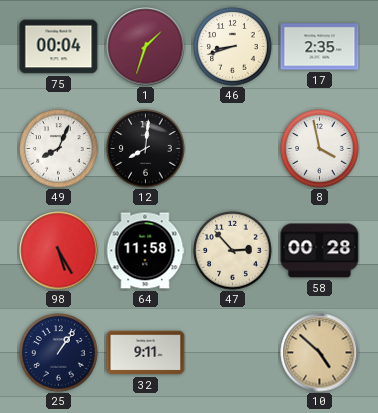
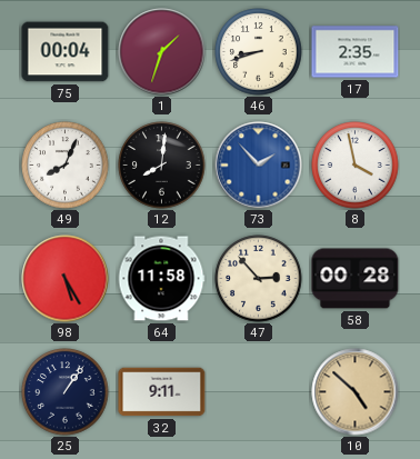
73: none -> 1:53 (259, 166)
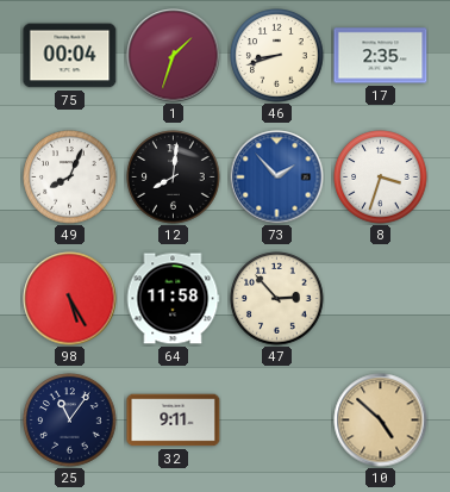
8: 3:58 -> 3:33 (381, 178)
58: 00:28 -> none (356, 279)
25: 1:06 -> 11:06 (70, 421)
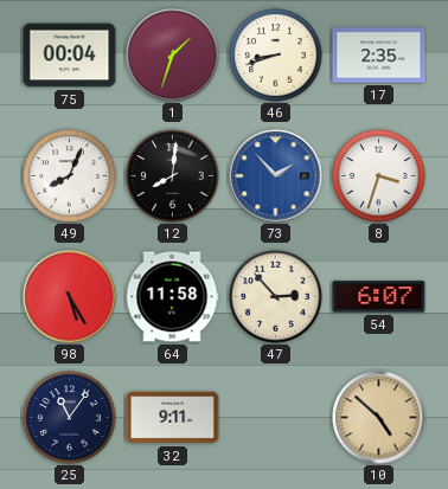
54: none -> 6:07 (379, 297)
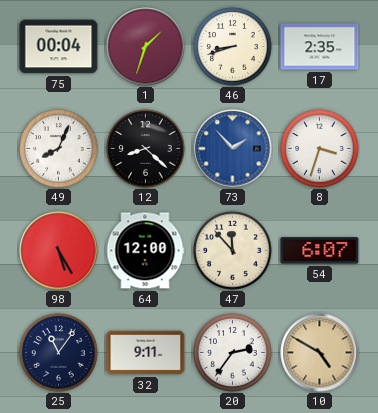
12: 8:01 -> 8:22 (146, 149)
64: 11:58 -> 12:00 (145, 251)
47: 2:53 -> 11:53 (233, 251)
20: none -> 2:36 (233, 353)
10: 4:52 -> 4:50 (320, 353)
